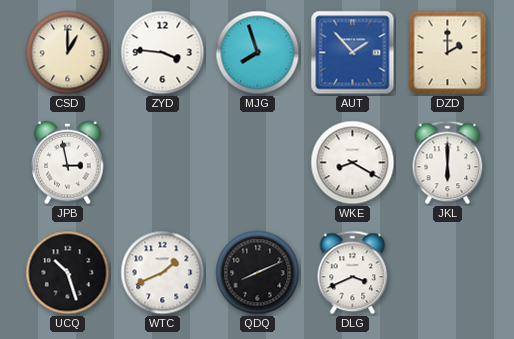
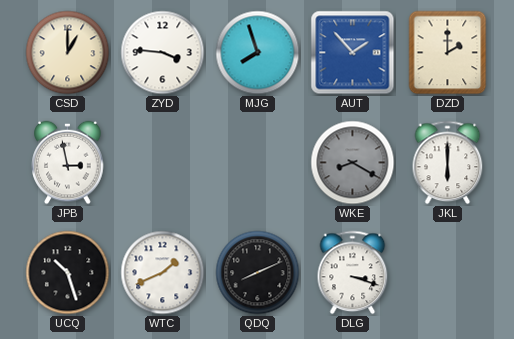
WKE dial: white -> grey (353, 163)
DLG: 3:41 -> 3:18 (353, 273)
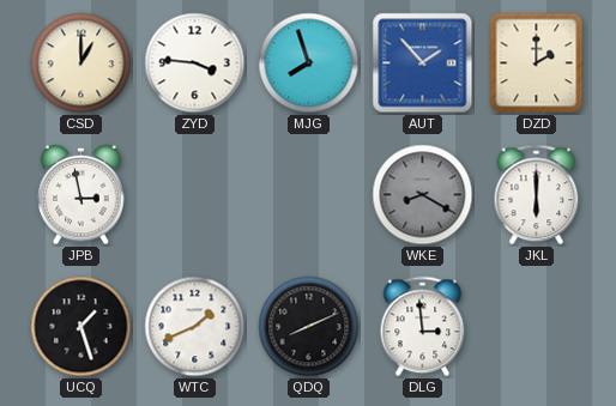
UCQ: 10:27 -> 1:27 (81, 327)
DLG: 3:18 -> 2:59 (423, 327)
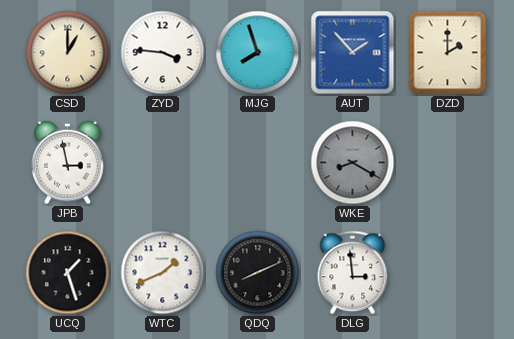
JKL: 6:00 -> none (537, 195)
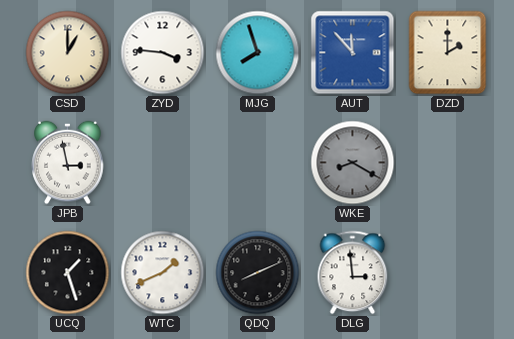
AUT: 1:53 -> 11:53 (353, 53)
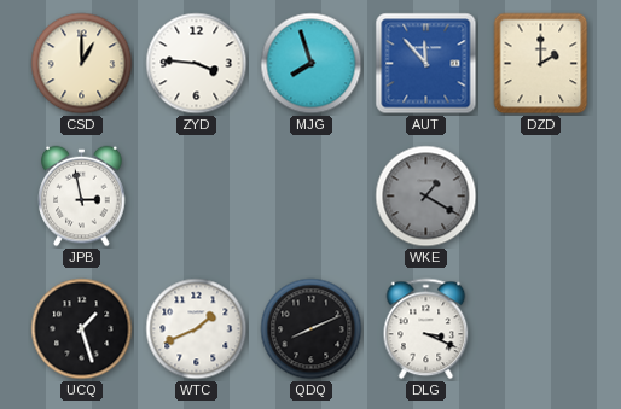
WKE: 8:20 -> 1:20 (426, 197)
DLG: 2:59 -> 3:19 (426, 329)
